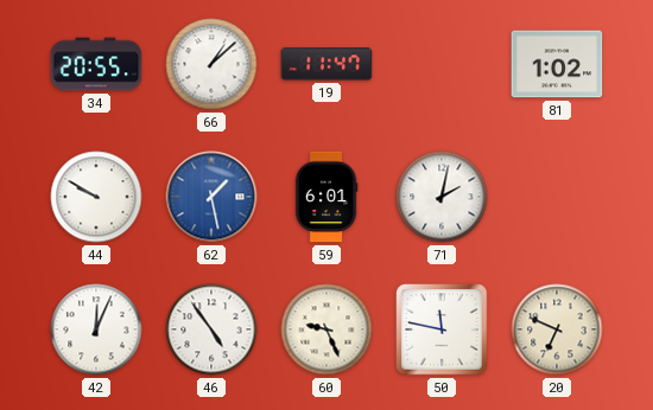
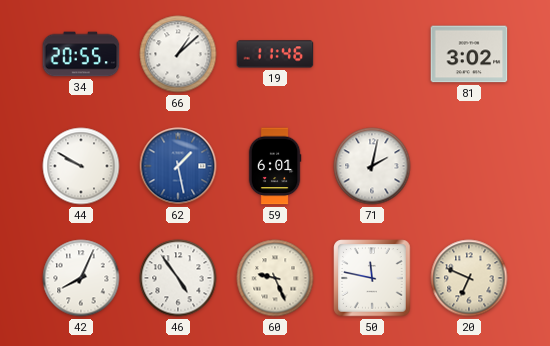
19: 11:47 -> 11:46 (275, 54)
81: 1:02 -> 3:02 (469, 54)
42: 12:04 -> 8:04 (81, 278)
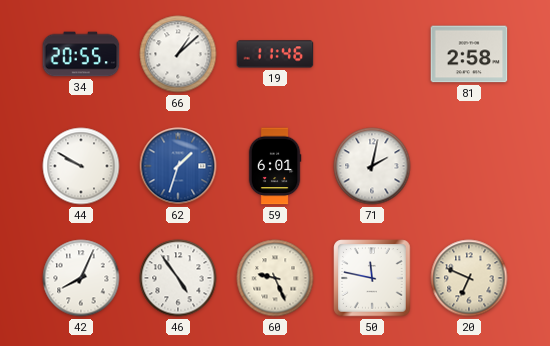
81: 3:02 -> 2:58 (469, 54)
62: 1:28 -> 1:33 (178, 166)
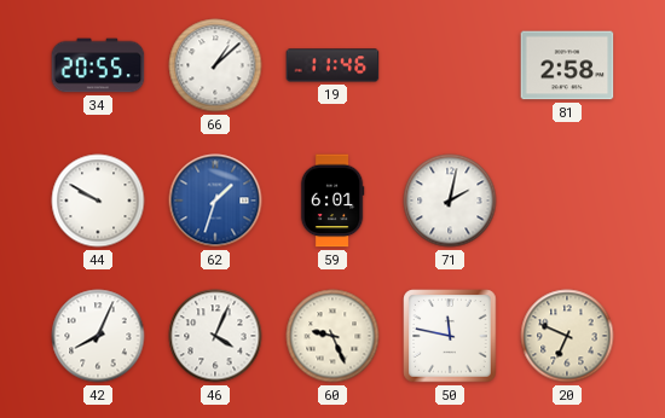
46: 4:54 -> 4:04 (215, 336)
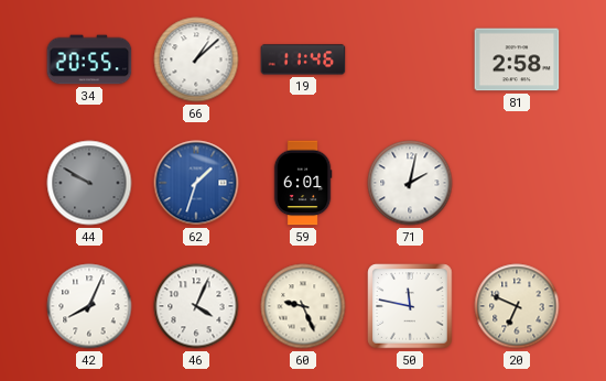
44 dial: white -> grey (89, 183)
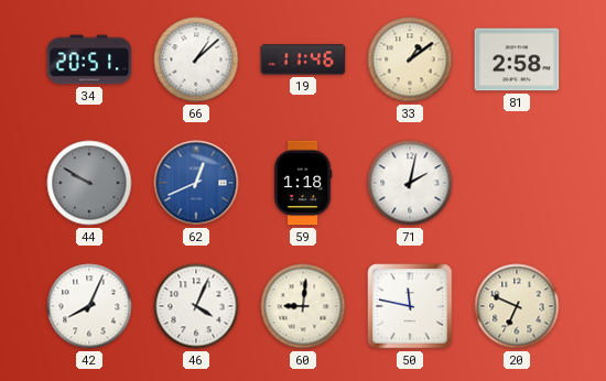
34: 20:55 -> 20:51 (89, 59)
33: none -> 1:09 (410, 59)
62: 1:33 -> 12:41 (196, 183)
59: 6:01 -> 1:18 (303, 183)
60: 9:26 -> 9:01 (303, 306)
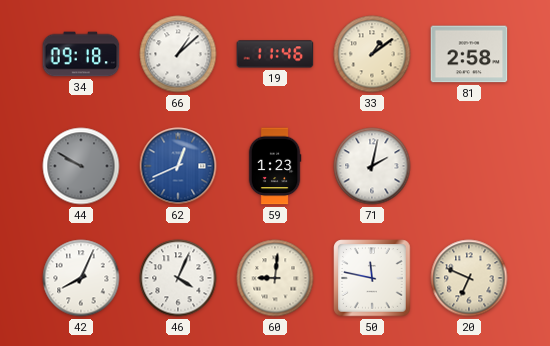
34: 20:51 -> 09:18 (81, 54)
59: 1:18 -> 1:23 (275, 166)
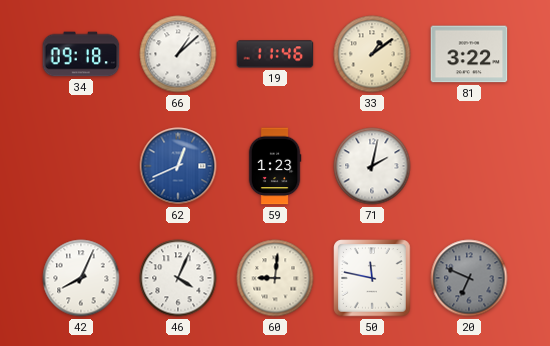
81: 2:58 -> 3:22 (469, 54)
44: 9:50 -> none (81, 166)
20 dial: cream -> grey (469, 278)
